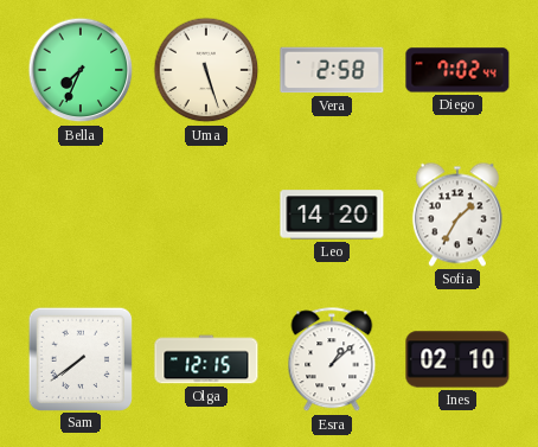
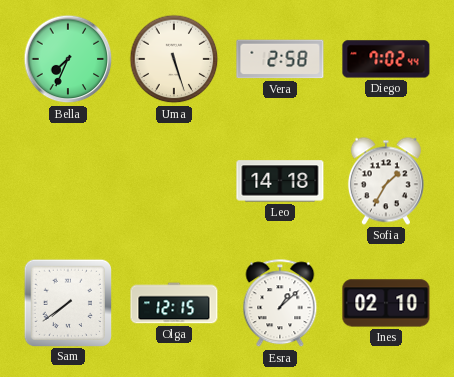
Leo: 14:20 -> 14:18 (280, 181)
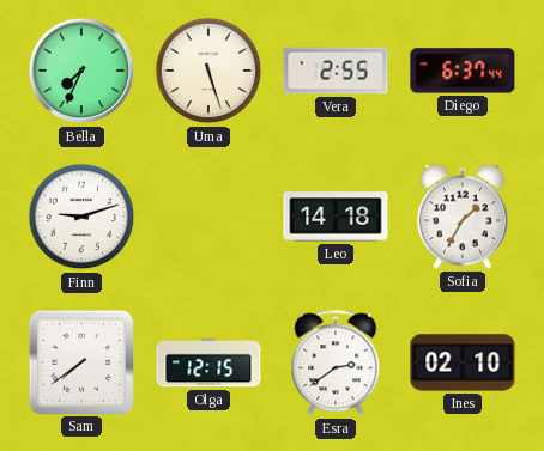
Vera: 2:58 -> 2:55 (336, 71)
Diego: 7:02 -> 6:37 (463, 71)
Finn: none -> 9:12 (81, 217)
Esra: 1:08 -> 2:39 (336, 364)
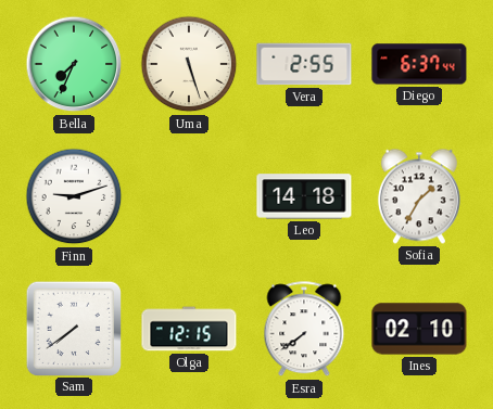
Esra: 2:39 -> 7:39 (304, 330)
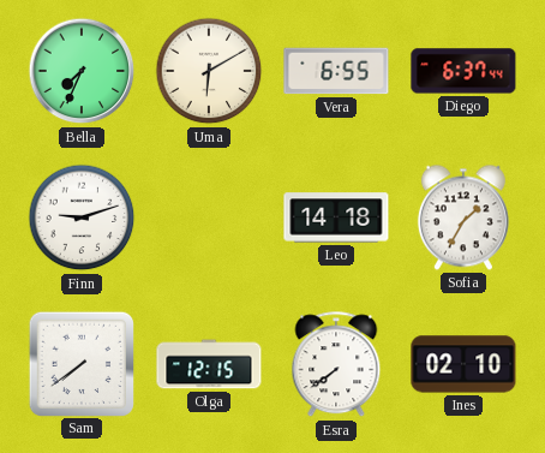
Uma: 5:27 -> 6:10 (209, 71)
Vera: 2:55 -> 6:55 (336, 71)
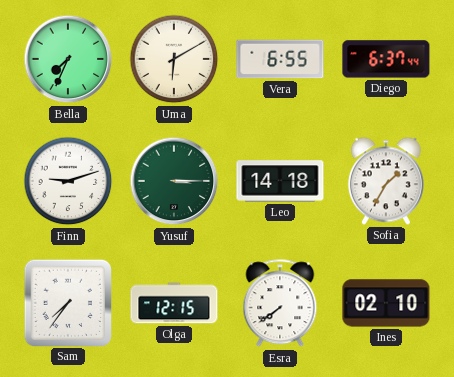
Yusuf: none -> 3:15 (174, 181)
Sam: 7:39 -> 7:36 (67, 302)
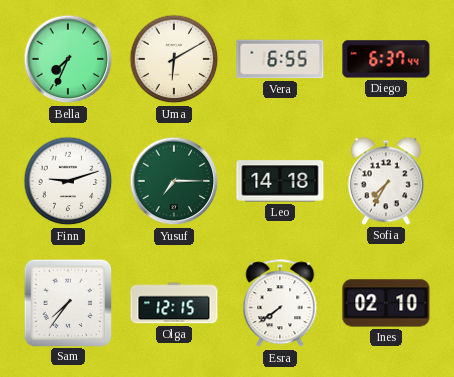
Yusuf: 3:15 -> 7:15 (174, 181)
Sofia: 1:35 -> 7:35 (386, 181)
